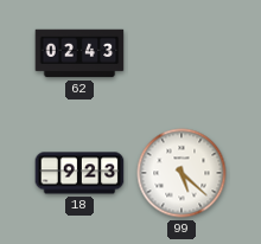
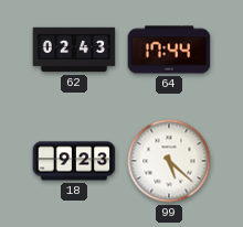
64: none -> 17:44 (169, 50)
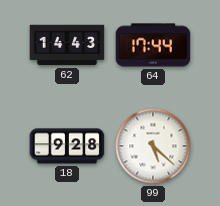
62: 02:43 -> 14:43 (67, 45)
18: 9:23 -> 9:28 (67, 146)
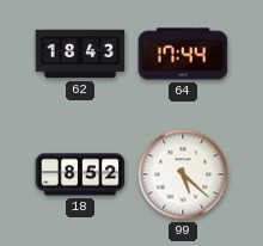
62: 14:43 -> 18:43 (80, 54)
18: 9:28 -> 8:52 (80, 174)
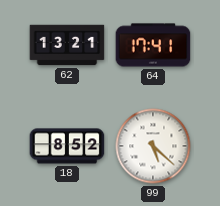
62: 18:43 -> 13:21 (67, 45)
64: 17:44 -> 17:41 (153, 45)
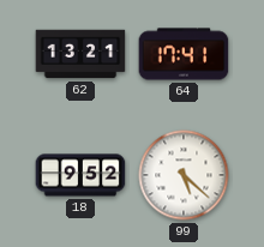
18: 8:52 -> 9:52 (80, 175)
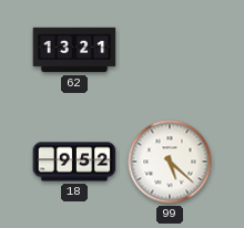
64: 17:41 -> none (184, 54)
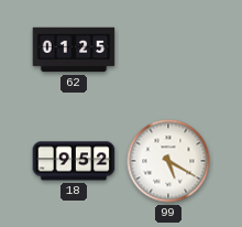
62: 13:21 -> 01:25 (74, 50)
99: 5:22 -> 5:20 (168, 161)
